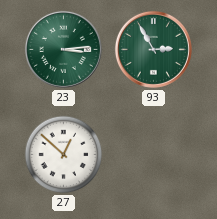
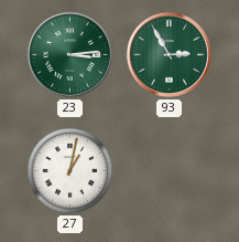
27: 12:52 -> 1:02 (70, 171)
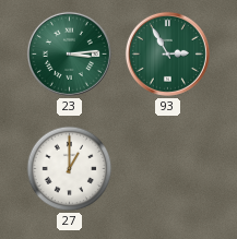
27: 1:02 -> 1:00 (70, 169)
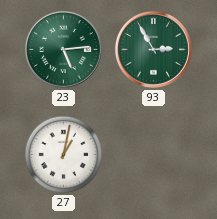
23: 3:14 -> 5:14 (63, 49)
27: 1:00 -> 1:02 (64, 155)
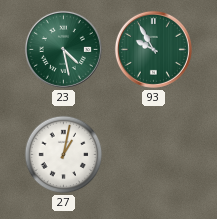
23: 5:14 -> 4:28 (63, 49)
93: 2:55 -> 9:55 (153, 49)
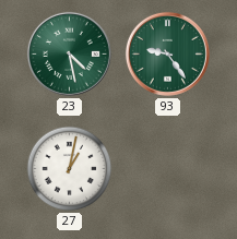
93: 9:55 -> 9:24 (167, 53)
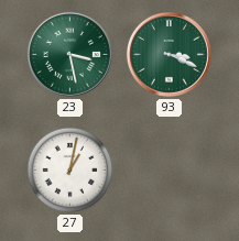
23: 4:28 -> 3:28 (69, 54)
93: 9:24 -> 3:19 (169, 54)
